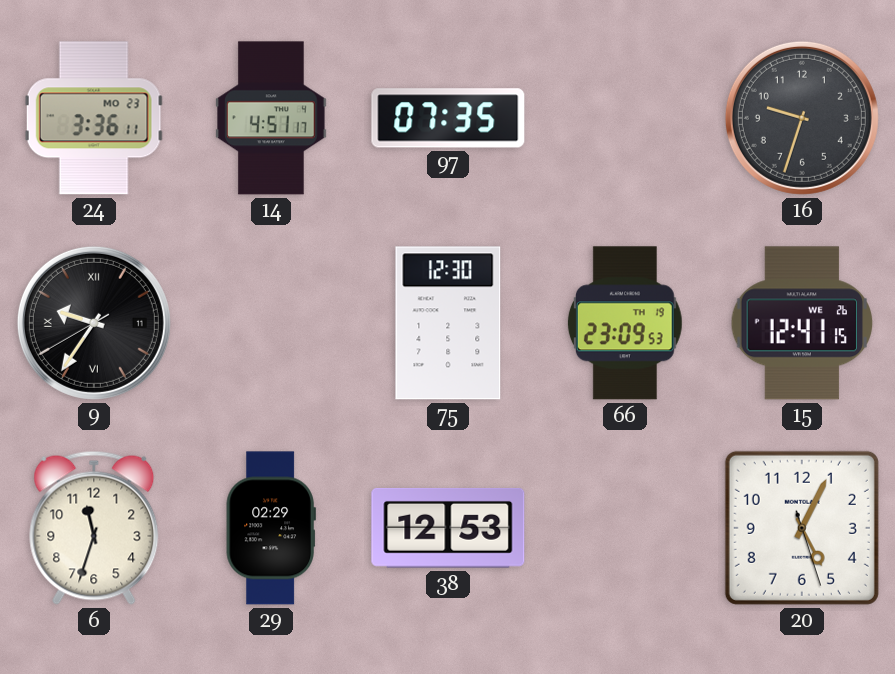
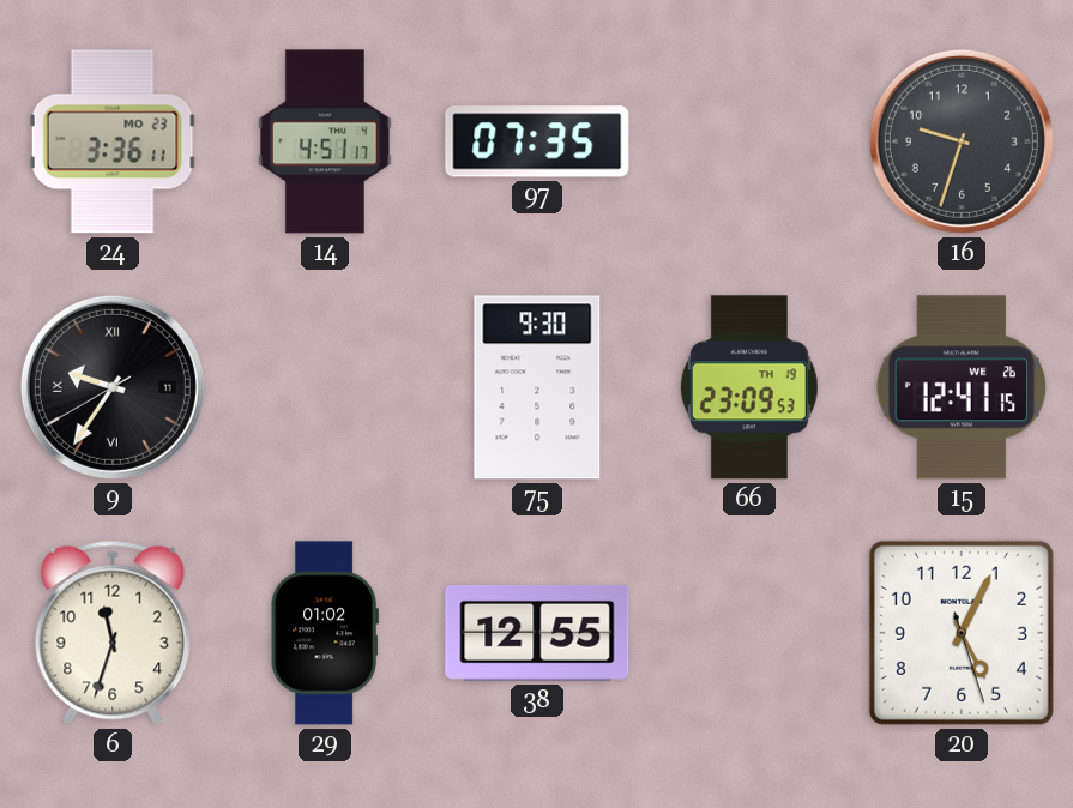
75: 12:30 -> 9:30 (537, 387)
29: 02:29 -> 01:02 (325, 633)
38: 12:53 -> 12:55 (537, 633)
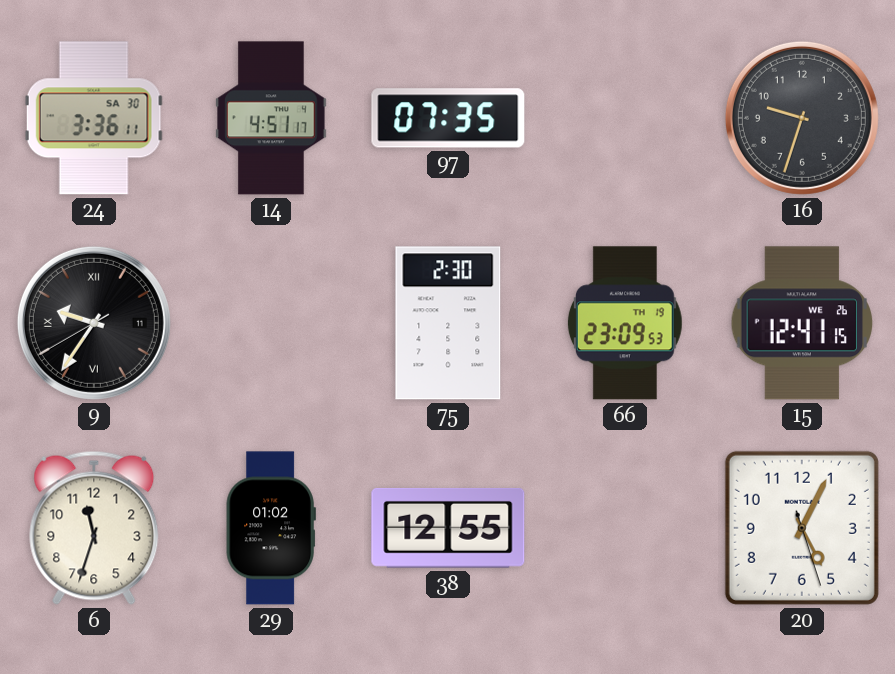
24 date: MO 23 -> SA 30 (94, 118)
75: 9:30 -> 2:30 (448, 323)
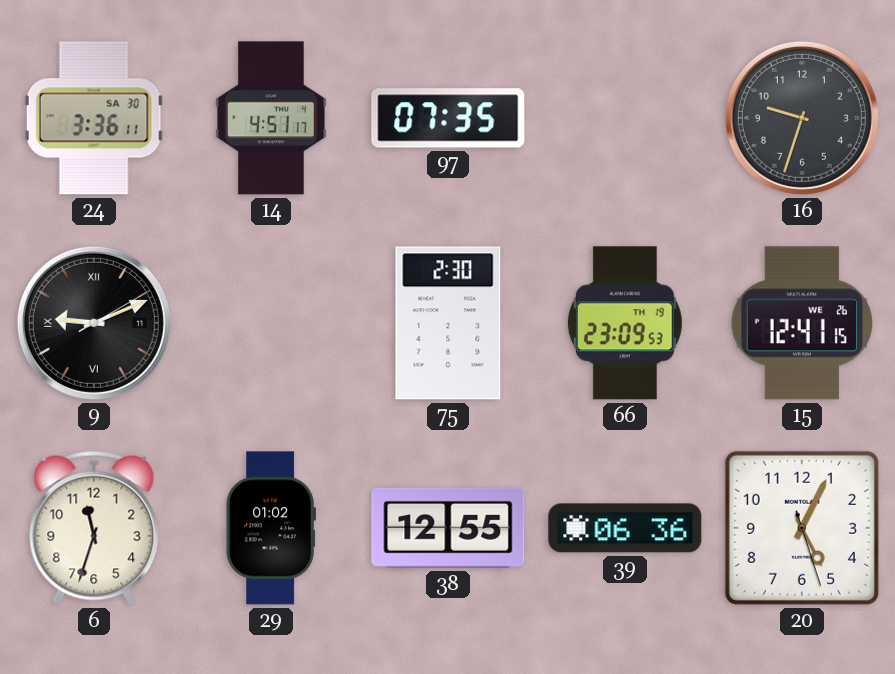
9: 9:35 -> 9:11 (94, 323)
39: none -> 06:36 (625, 528)
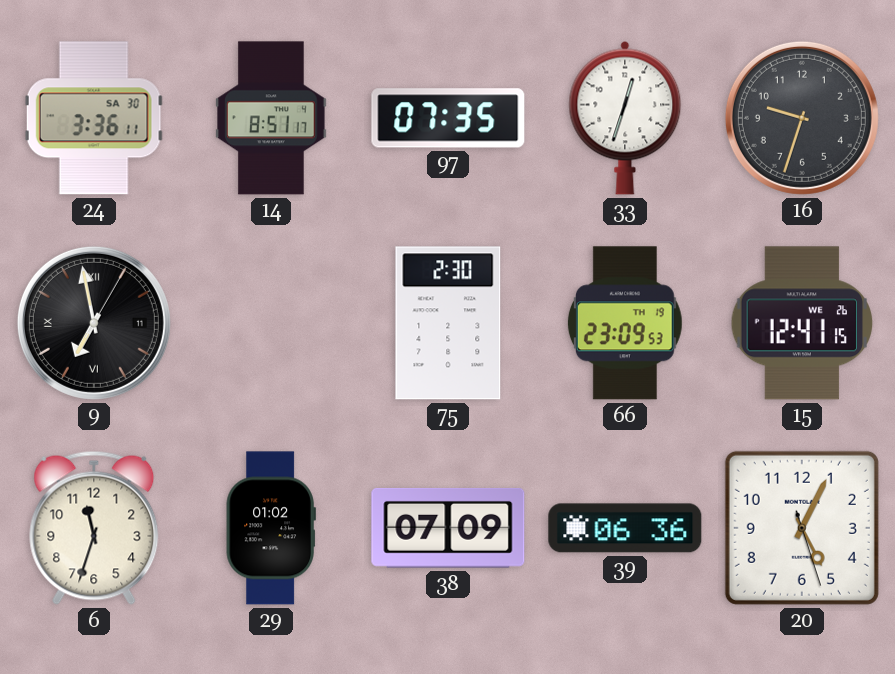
14: 4:51 -> 8:51 (271, 118)
33: none -> 12:33 (625, 118)
9: 9:11 -> 6:58 (94, 323)
38: 12:55 -> 07:09 (448, 528)
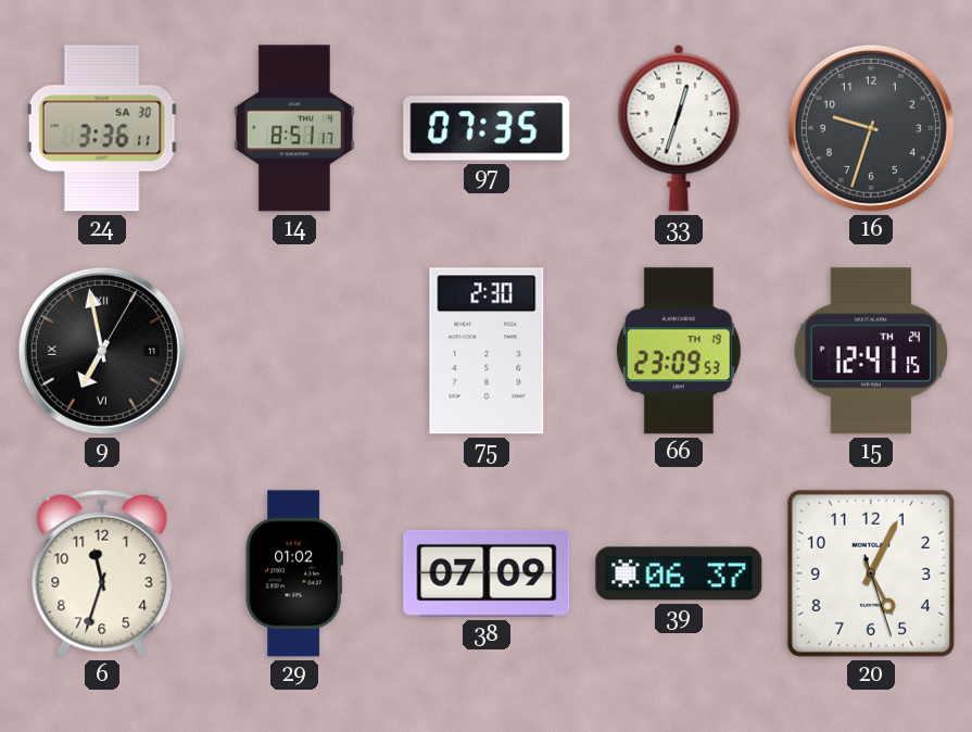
15 date: WE 26 -> TH 24 (871, 351)
39: 06:36 -> 06:37 (679, 573)
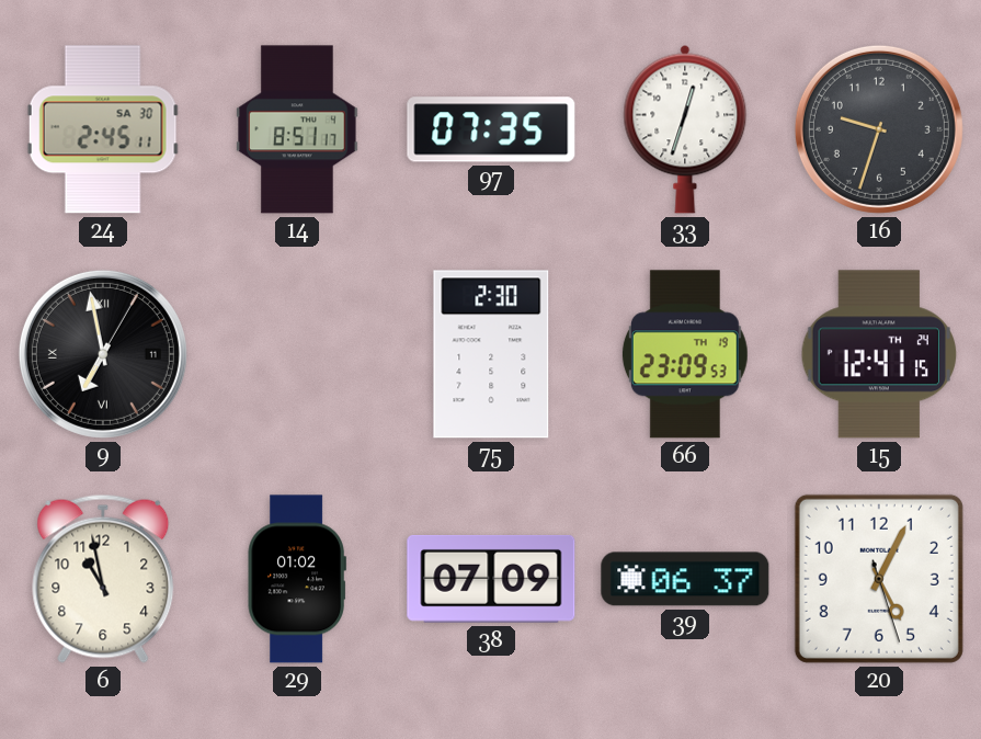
24: 3:36 -> 2:45 (103, 129)
6: 11:33 -> 10:58 (103, 579)
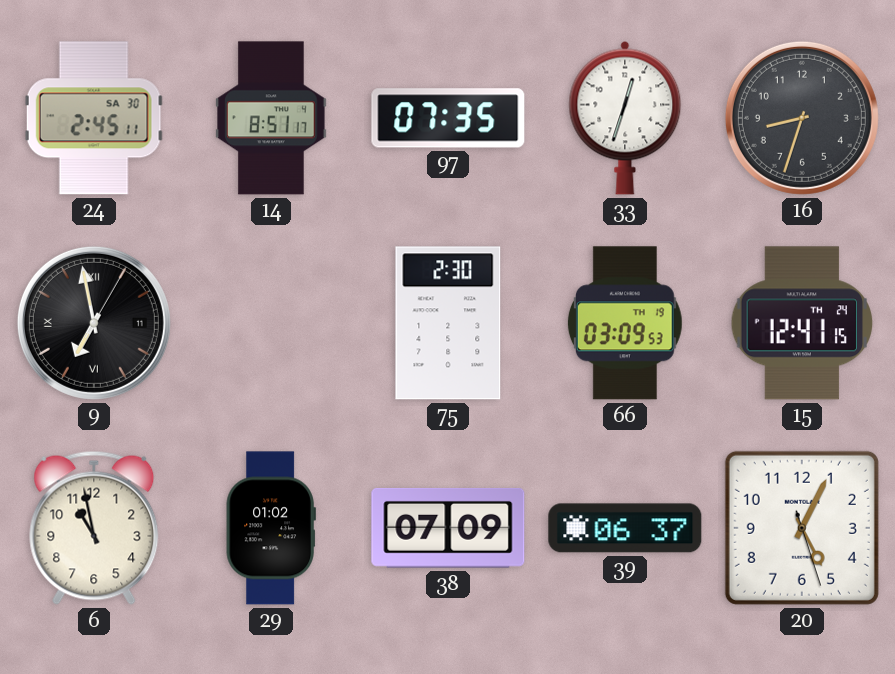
16: 9:33 -> 8:33 (802, 118)
66: 23:09 -> 03:09 (625, 323)
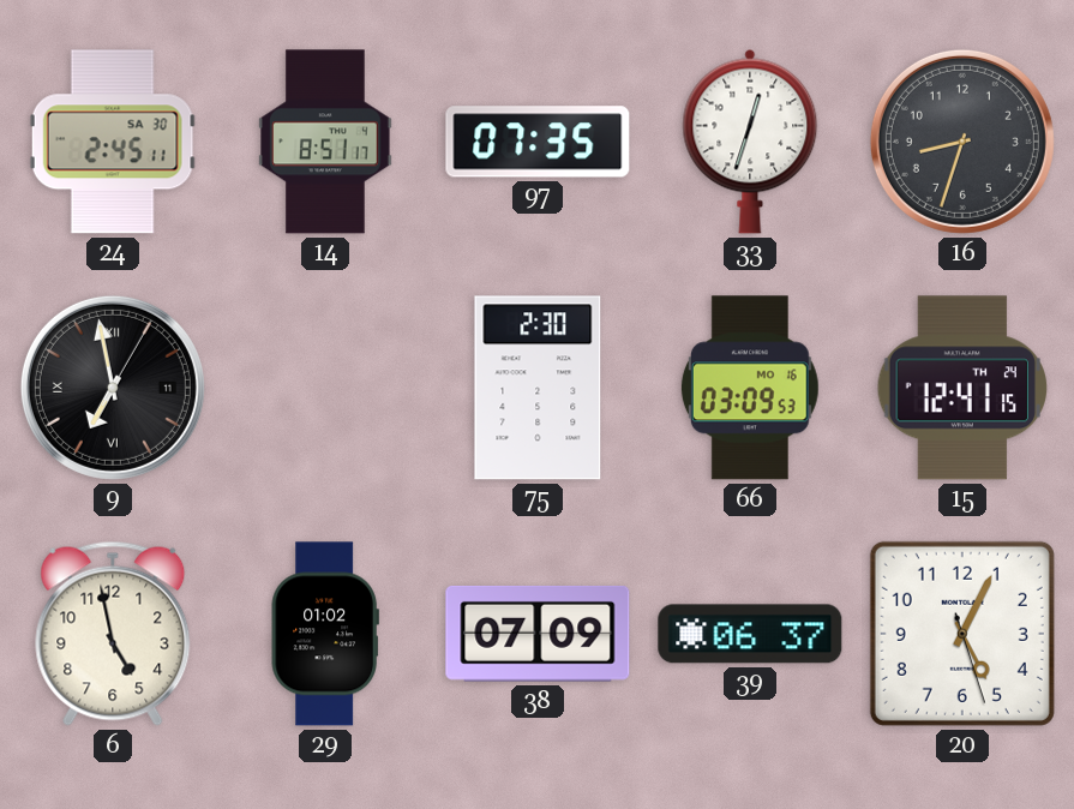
66 date: TH 19 -> MO 16 (750, 388)
6: 10:58 -> 4:58 (113, 634)
